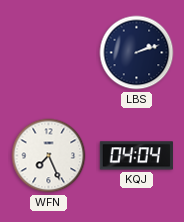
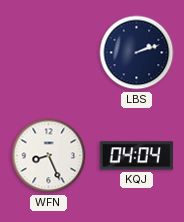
WFN: 7:26 -> 8:26 (49, 156)
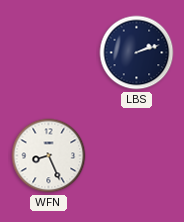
KQJ: 04:04 -> none (136, 156)
